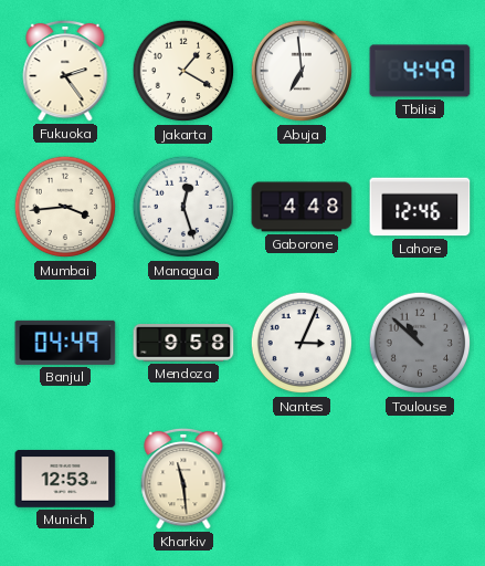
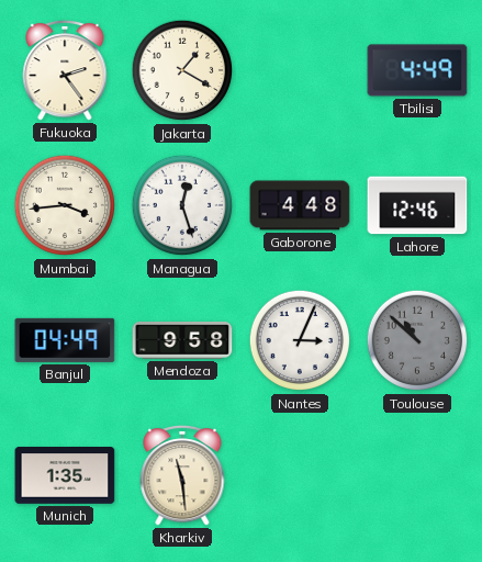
Abuja: 6:59 -> none (302, 71)
Munich: 12:53 -> 1:35 (65, 476)
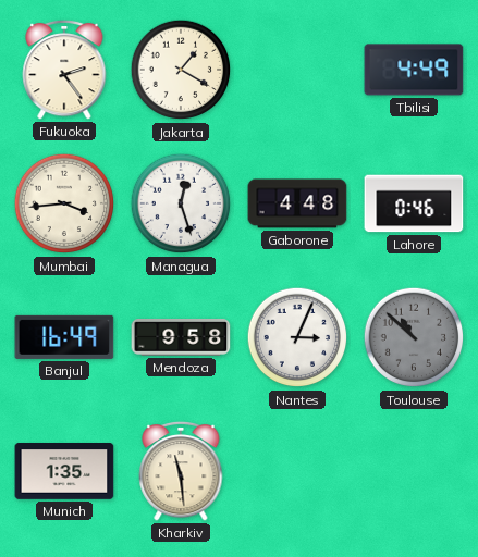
Lahore: 12:46 -> 0:46 (414, 203)
Banjul: 04:49 -> 16:49 (64, 337)
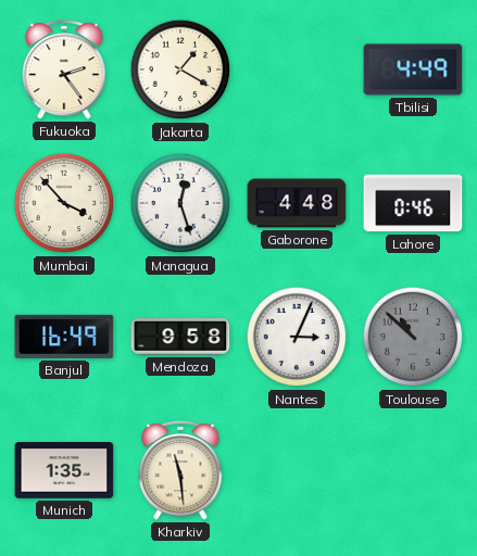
Mumbai: 3:44 -> 3:53 (64, 203)
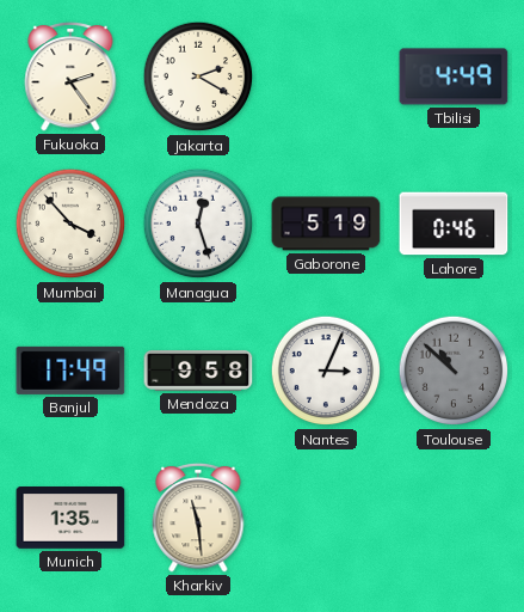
Jakarta: 1:20 -> 2:20 (198, 76)
Gaborone: 4:48 -> 5:19 (326, 224)
Banjul: 16:49 -> 17:49 (70, 371)
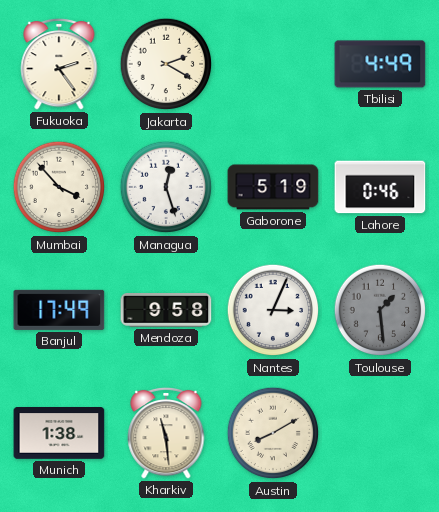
Toulouse: 10:52 -> 1:29 (380, 310)
Munich: 1:35 -> 1:38 (59, 434)
Austin: none -> 8:10 (273, 433)
